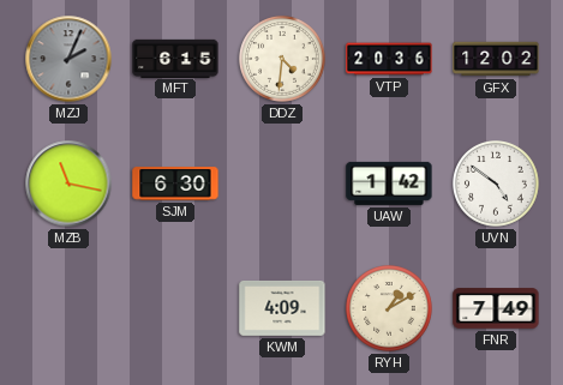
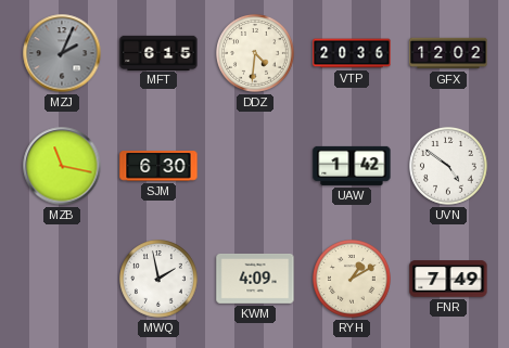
MWQ: none -> 1:58 (160, 280)
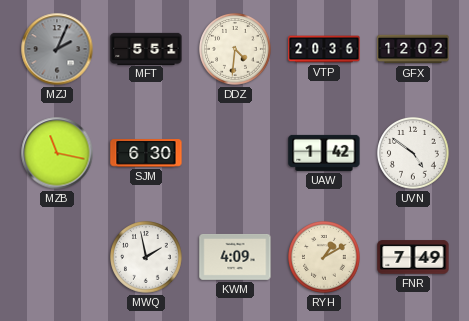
MFT: 6:15 -> 5:51 (146, 48)
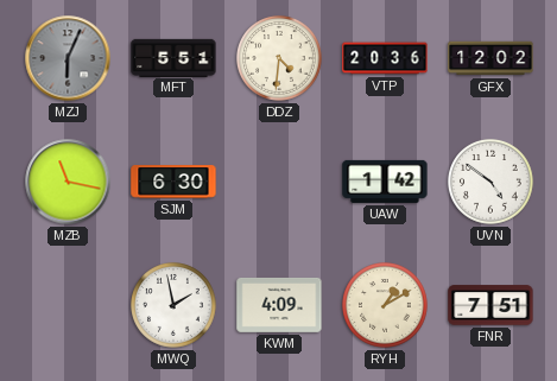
MZJ: 2:04 -> 6:04 (68, 58)
FNR: 7:49 -> 7:51 (490, 305)
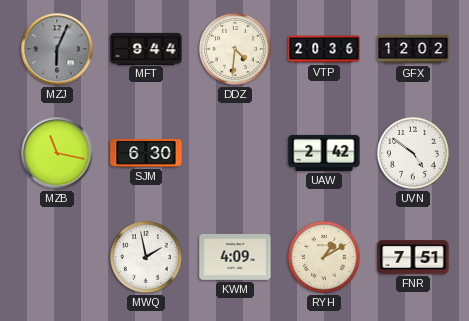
MFT: 5:51 -> 9:44 (146, 48)
UAW: 1:42 -> 2:42 (324, 153)
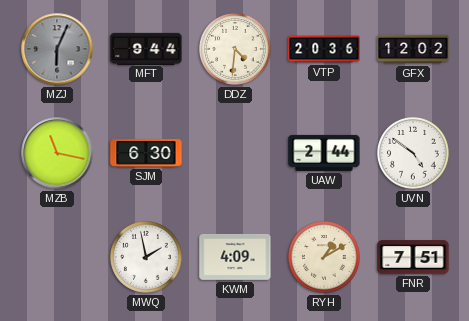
UAW: 2:42 -> 2:44 (324, 153)
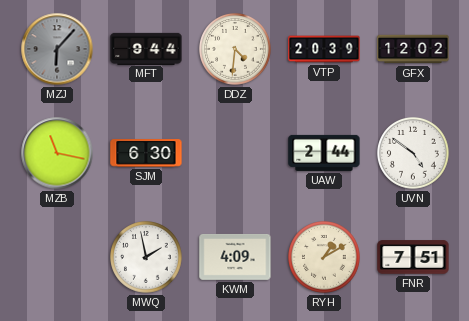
MZJ: 6:04 -> 6:07 (57, 49)
VTP: 20:36 -> 20:39 (324, 49)
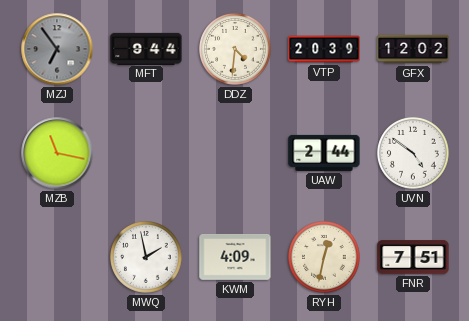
MZJ: 6:07 -> 6:54 (57, 49)
SJM: 6:30 -> none (146, 153)
RYH: 1:10 -> 12:32 (325, 258)
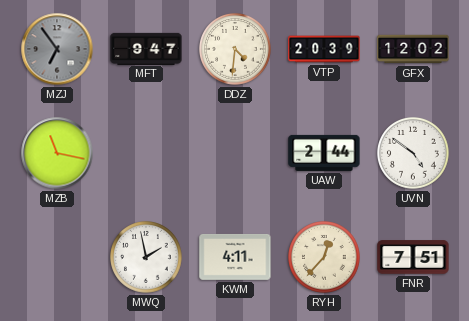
MFT: 9:44 -> 9:47 (146, 48)
KWM: 4:09 -> 4:11 (235, 257)
RYH: 12:32 -> 12:37 (325, 258)
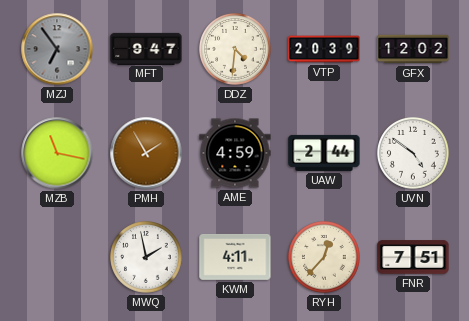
PMH: none -> 1:55 (146, 153)
AME: none -> 4:59 (235, 153)
